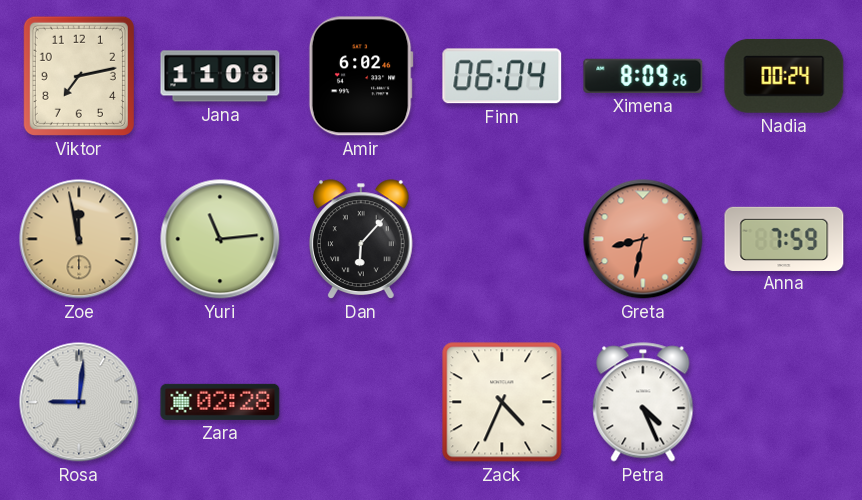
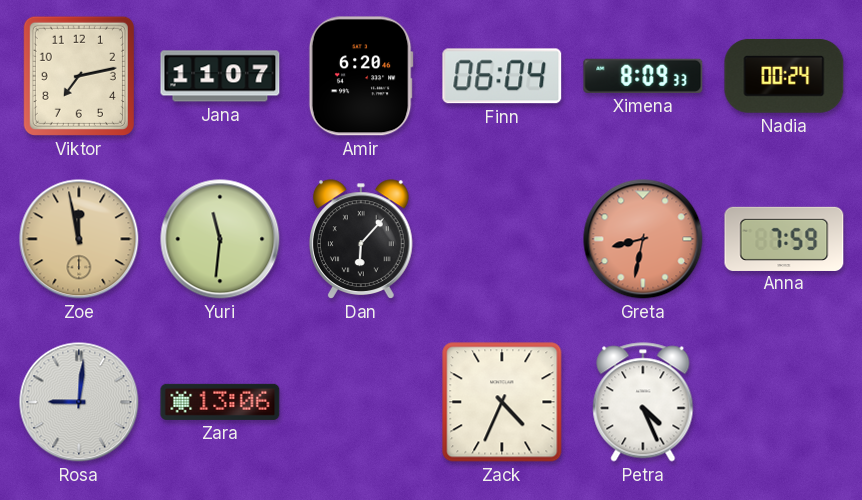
Jana: 11:08 -> 11:07 (220, 76)
Amir: 6:02 -> 6:20 (361, 76)
Ximena: 8:09:26 -> 8:09:33 (643, 76)
Yuri: 11:14 -> 11:31 (220, 239)
Zara: 02:28 -> 13:06 (220, 402)
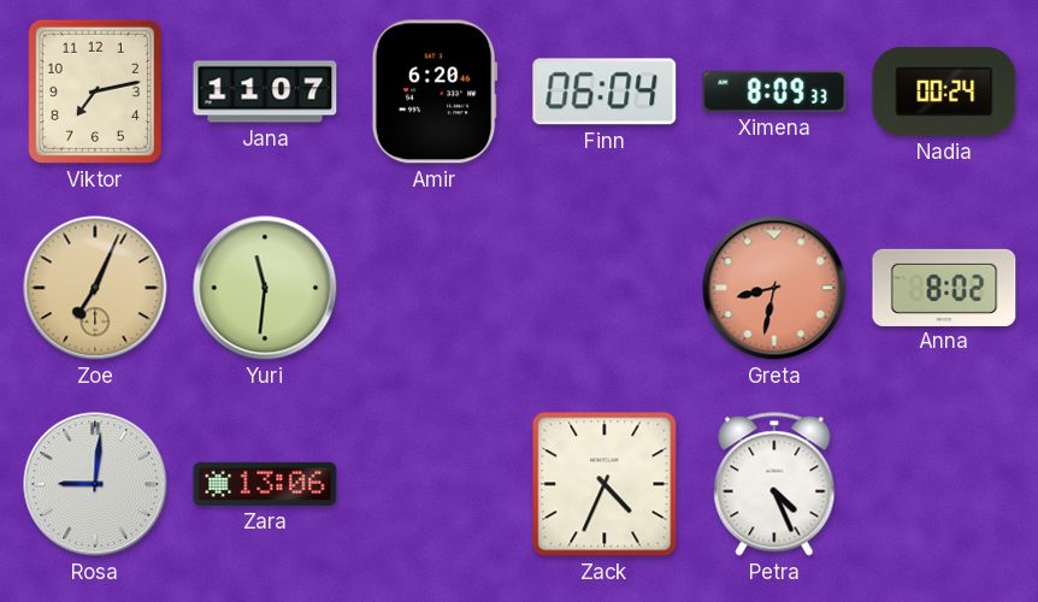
Zoe: 11:58 -> 7:04 (95, 288)
Dan: 6:07 -> none (361, 239)
Anna: 7:59 -> 8:02 (944, 287)
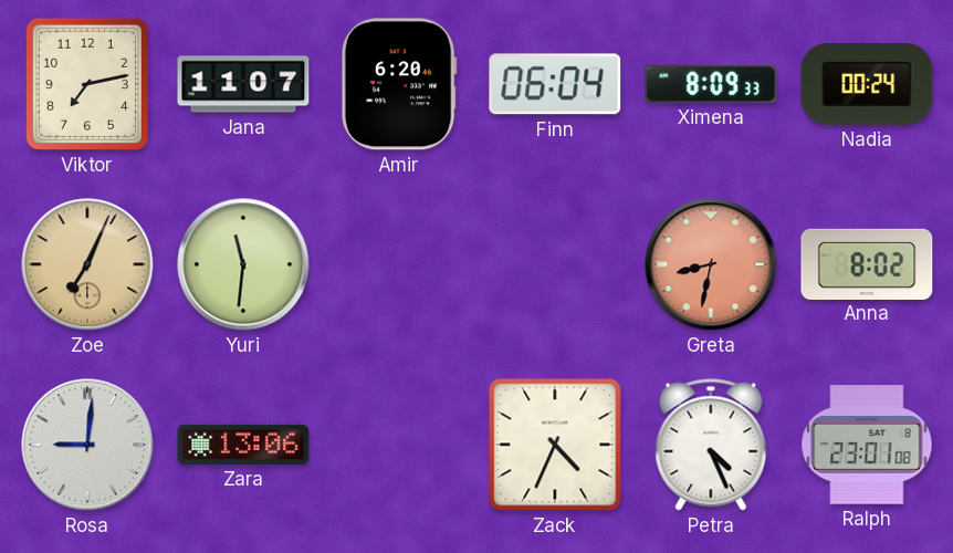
Ralph: none -> 23:01 (867, 445)
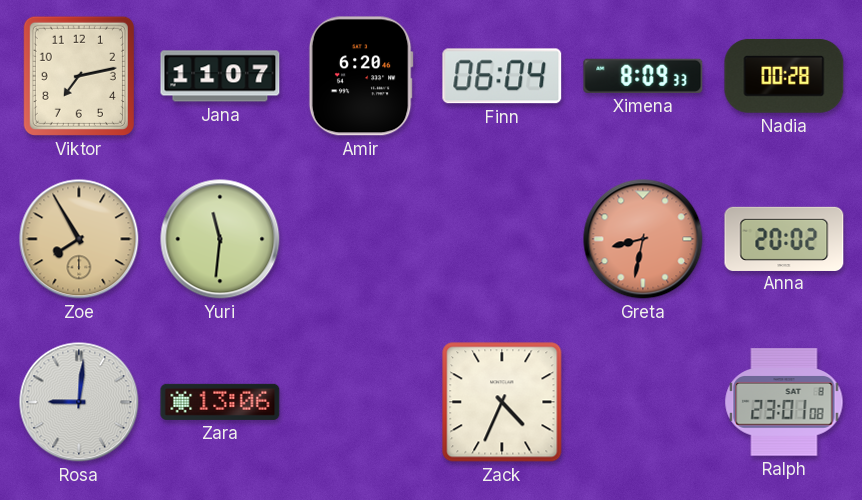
Nadia: 00:24 -> 00:28 (784, 76)
Zoe: 7:04 -> 7:55 (79, 239)
Anna: 8:02 -> 20:02 (784, 238)
Petra: 4:26 -> none (711, 445)
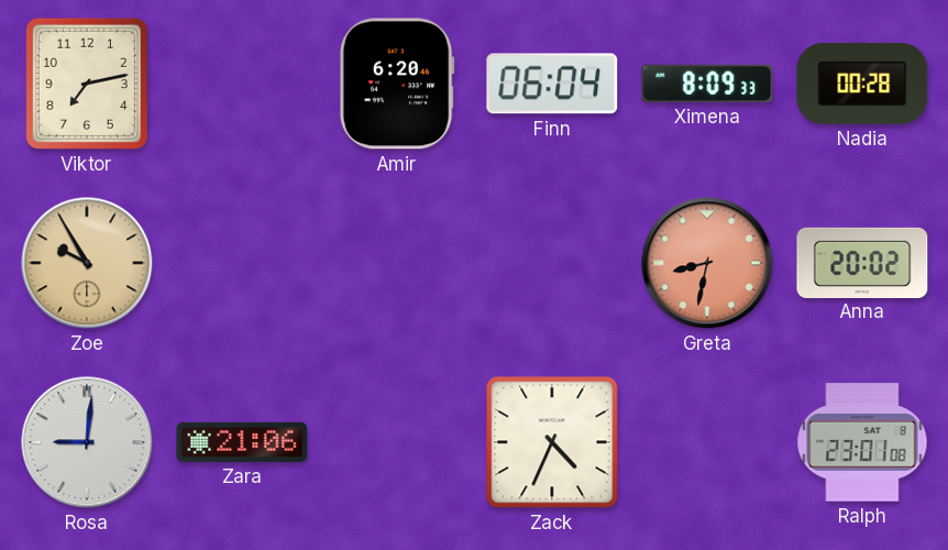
Jana: 11:07 -> none (220, 76)
Zoe: 7:55 -> 9:55 (87, 263)
Yuri: 11:31 -> none (220, 239)
Zara: 13:06 -> 21:06 (242, 442)
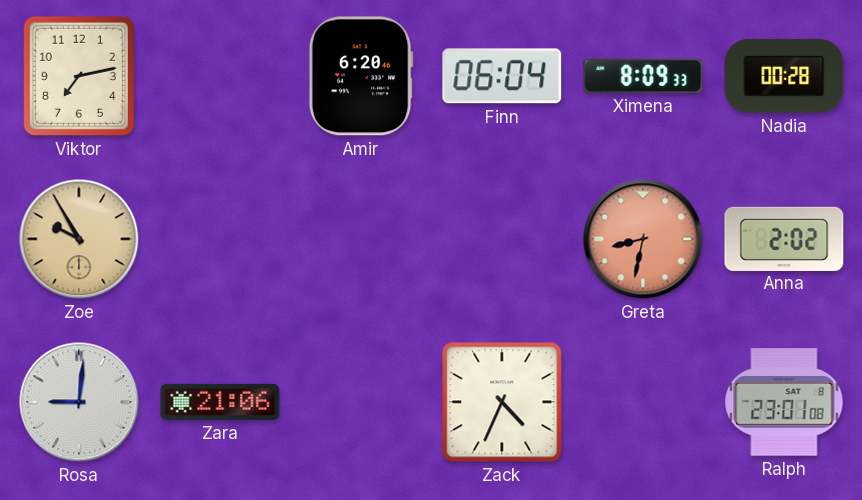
Anna: 20:02 -> 2:02 (784, 238)
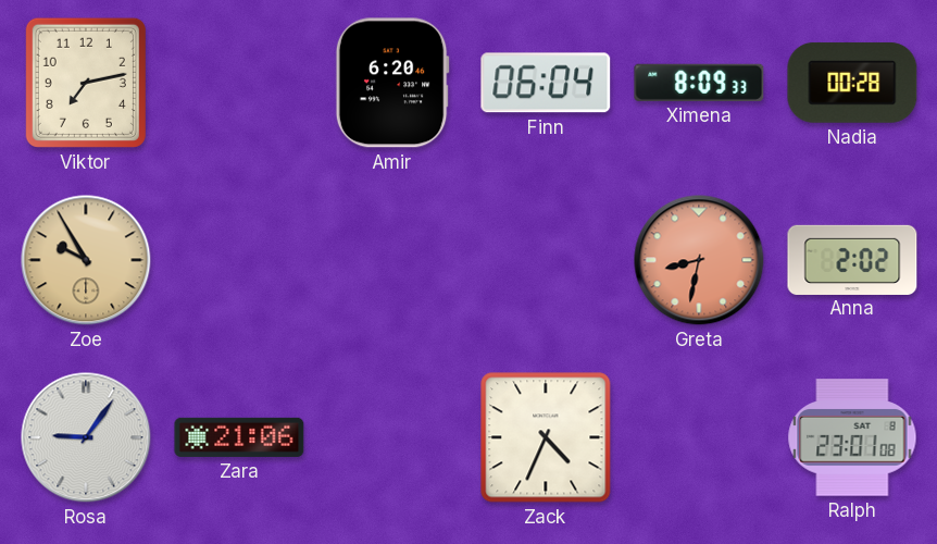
Rosa: 9:01 -> 9:06 (86, 437)
